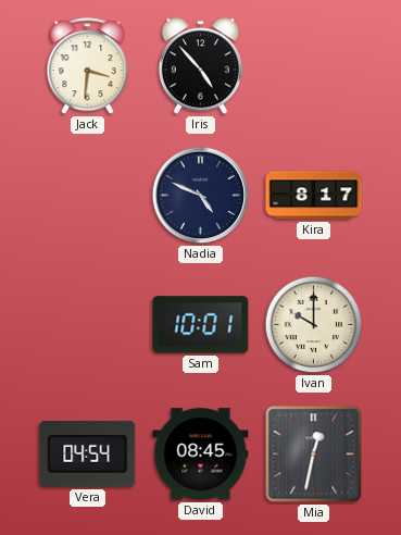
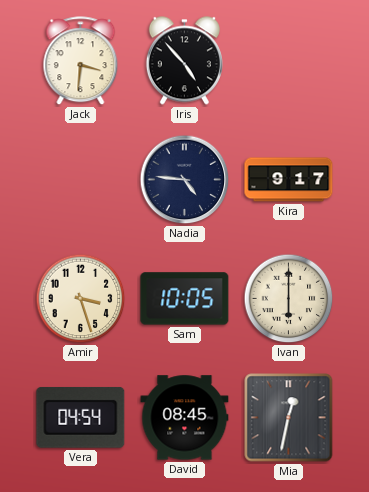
Nadia: 4:49 -> 4:46 (185, 180)
Kira: 8:17 -> 9:17 (289, 180)
Amir: none -> 3:27 (81, 299)
Sam: 10:01 -> 10:05 (185, 299)
Ivan: 10:00 -> 6:00 (289, 299)
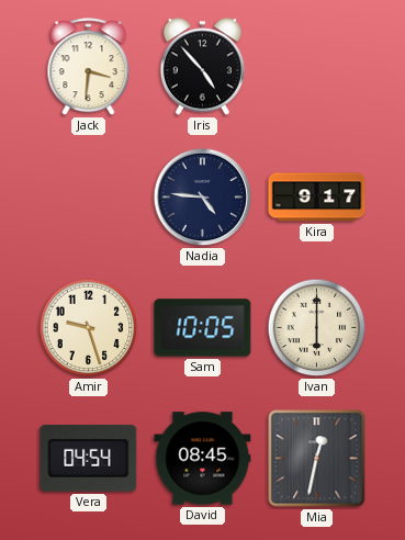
Amir: 3:27 -> 9:27 (89, 328)
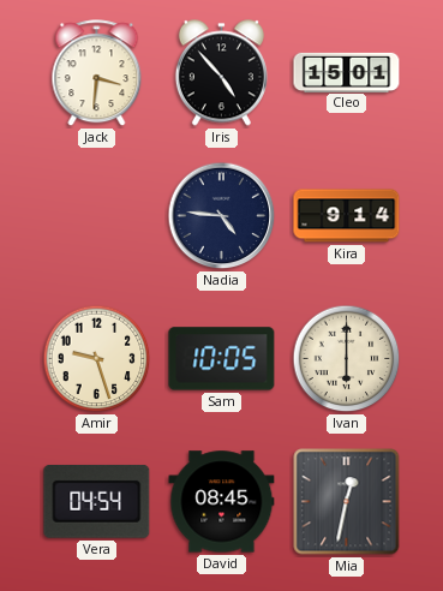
Cleo: none -> 15:01 (347, 72)
Kira: 9:17 -> 9:14 (347, 216)
